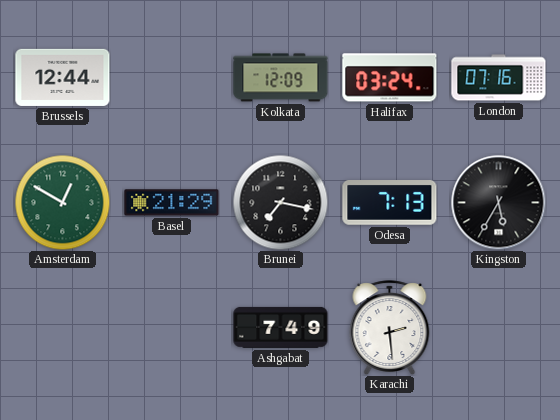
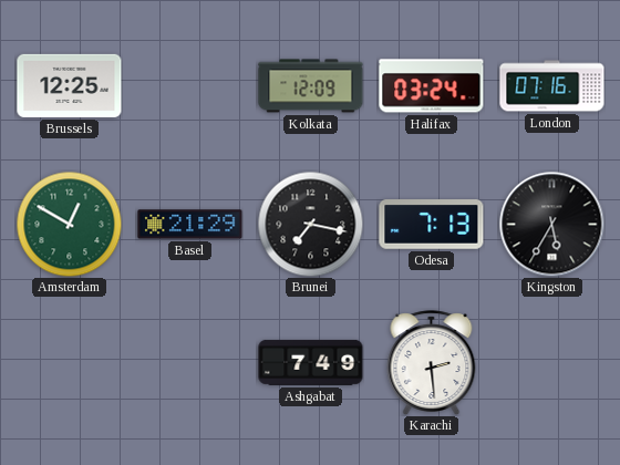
Brussels: 12:44 -> 12:25 (70, 85)
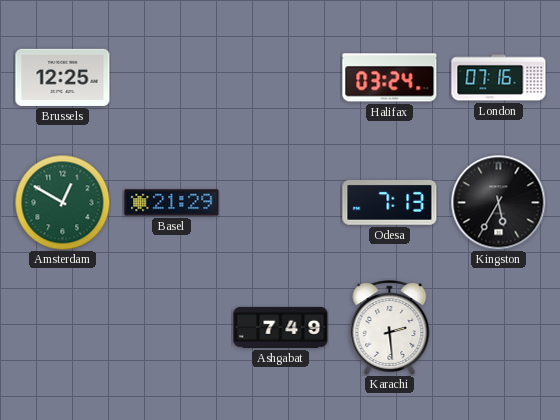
Kolkata: 12:09 -> none (311, 86)
Brunei: 7:17 -> none (310, 224)
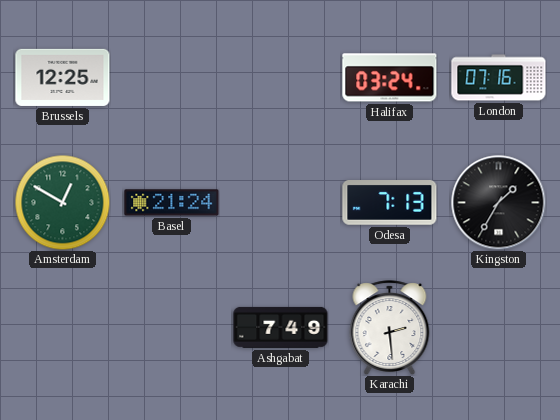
Basel: 21:29 -> 21:24 (172, 203)
Kingston: 5:35 -> 1:35 (498, 202)
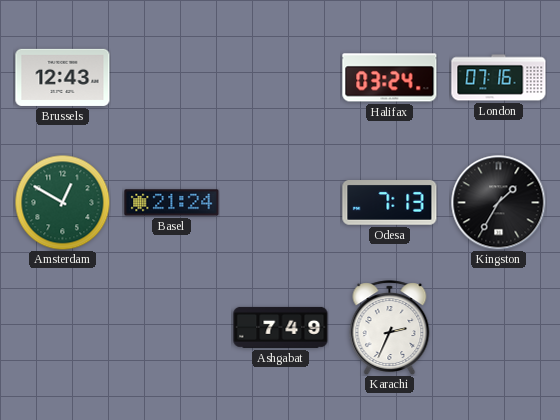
Brussels: 12:25 -> 12:43 (63, 77)
Karachi: 2:29 -> 2:34 (390, 327)
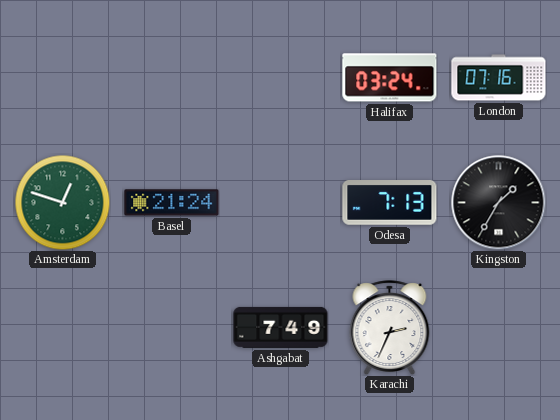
Brussels: 12:43 -> none (63, 77)
Amsterdam: 12:50 -> 12:48 (62, 202)
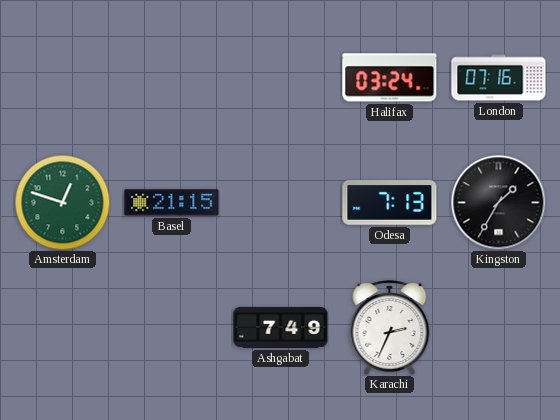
Basel: 21:24 -> 21:15 (172, 203)
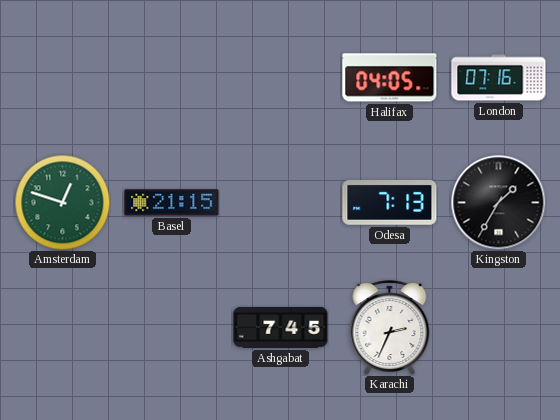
Halifax: 03:24 -> 04:05 (390, 78)
Ashgabat: 7:49 -> 7:45 (281, 327)
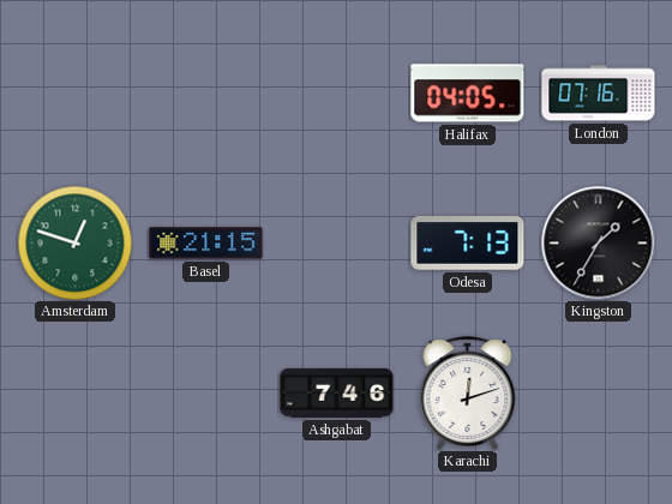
Ashgabat: 7:45 -> 7:46 (337, 392)
Karachi: 2:34 -> 12:12 (468, 392)
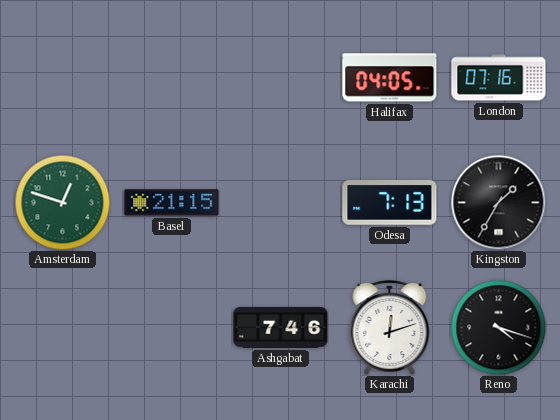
Reno: none -> 4:18 (498, 327)
